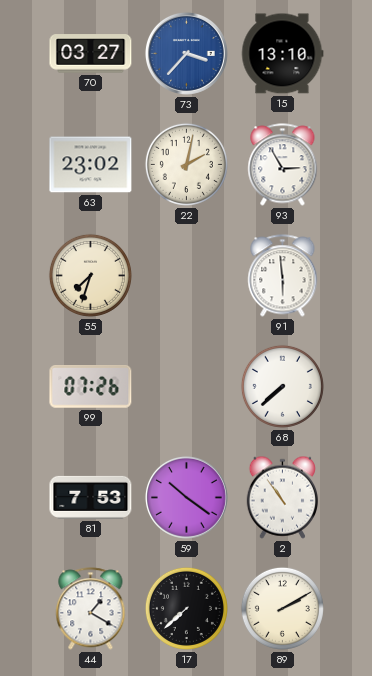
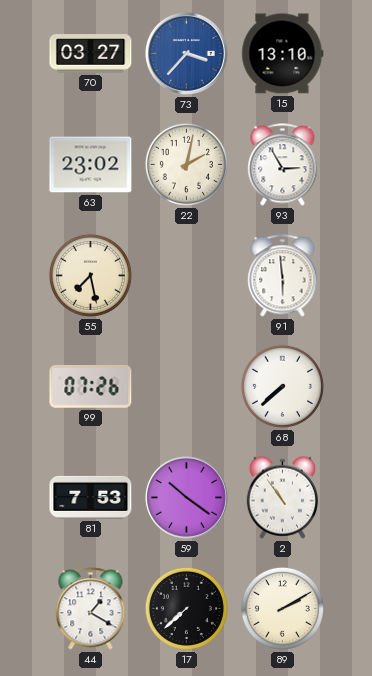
55: 7:33 -> 7:28 (90, 275)
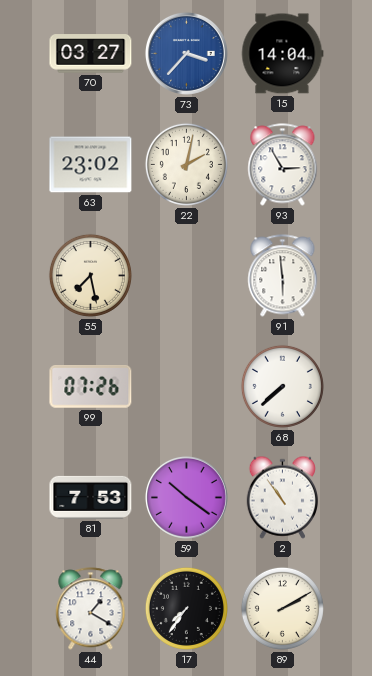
15: 13:10 -> 14:04 (282, 54)
17: 7:38 -> 7:36 (186, 608)
